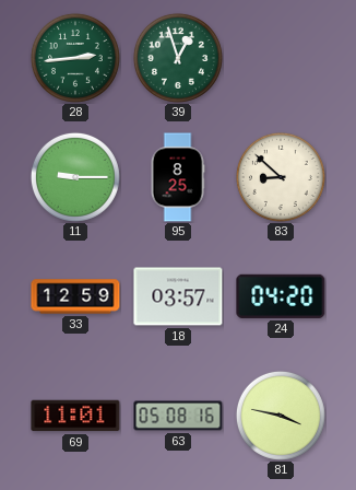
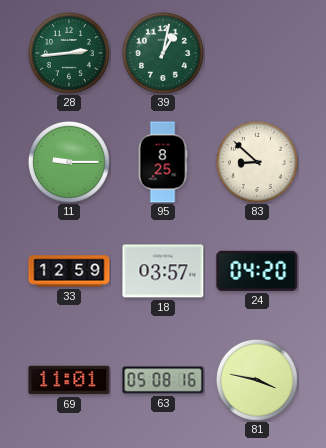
39: 12:57 -> 1:02 (163, 53)
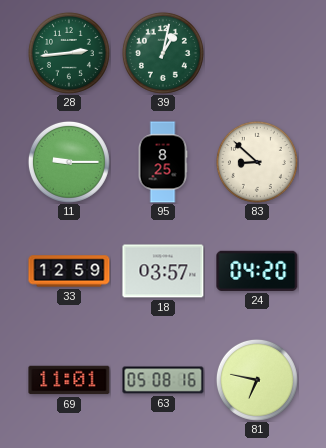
81: 3:47 -> 6:47 (257, 380)
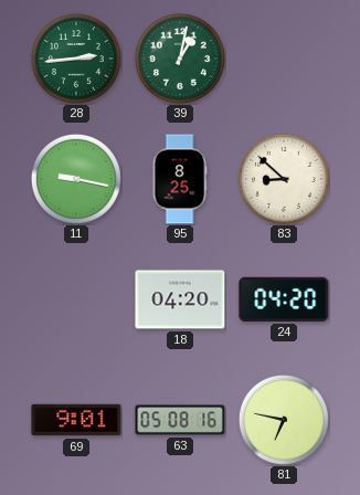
11: 9:15 -> 9:17 (76, 179)
33: 12:59 -> none (69, 271)
18: 03:57 -> 04:20 (180, 299)
69: 11:01 -> 9:01 (76, 420)
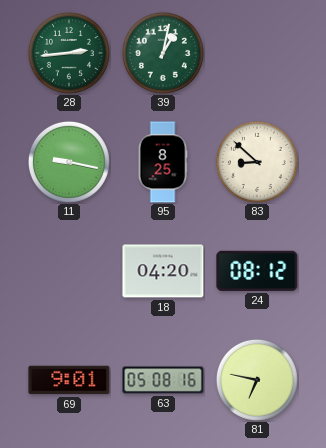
24: 04:20 -> 08:12 (257, 271)
